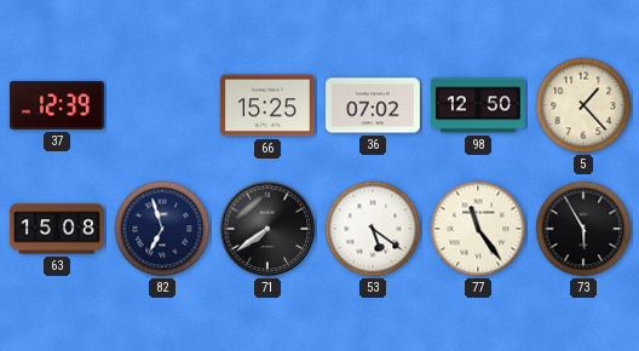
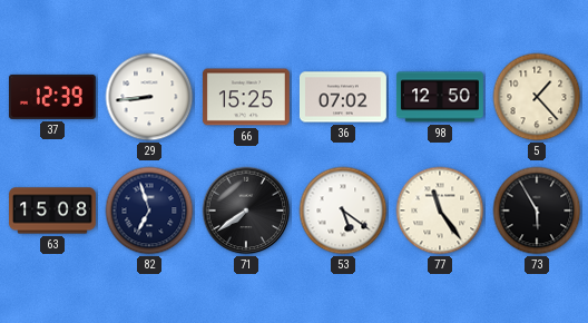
29: none -> 8:44 (149, 97)
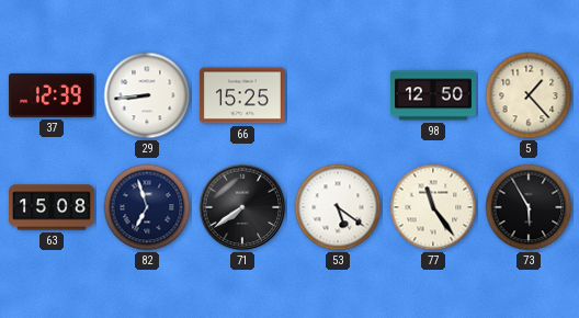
36: 07:02 -> none (343, 97)
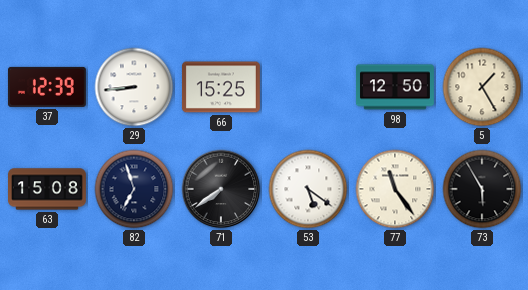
5: 1:23 -> 1:25 (482, 87)
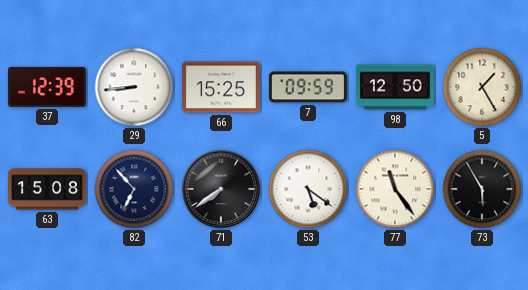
7: none -> 09:59 (308, 87)
82: 6:57 -> 6:53 (134, 189)
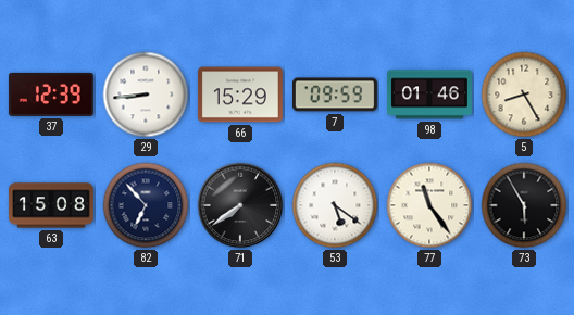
66: 15:25 -> 15:29 (240, 94)
98: 12:50 -> 01:46 (429, 94)
5: 1:25 -> 8:25 (524, 94)
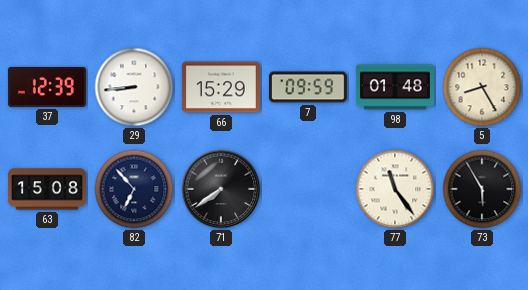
98: 01:46 -> 01:48 (395, 87)
53: 5:21 -> none (335, 205)
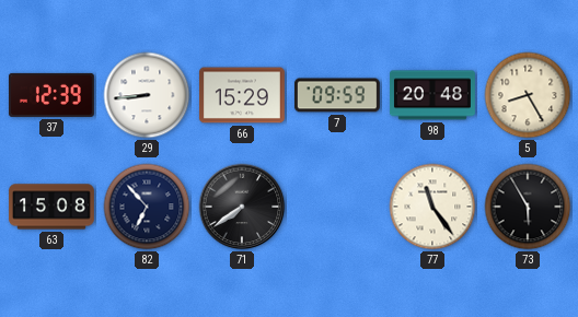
98: 01:48 -> 20:48 (432, 95)
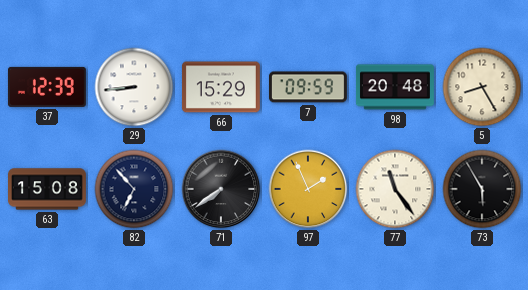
97: none -> 1:56 (308, 189)
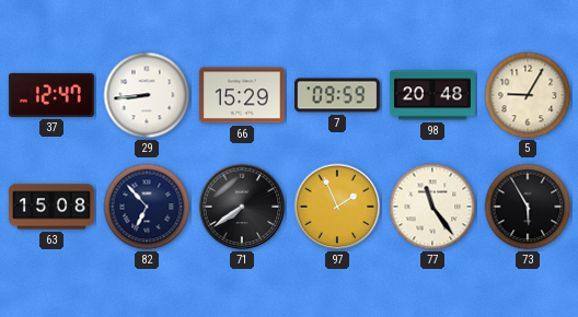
37: 12:39 -> 12:47 (51, 95)
5: 8:25 -> 9:05 (528, 95)
